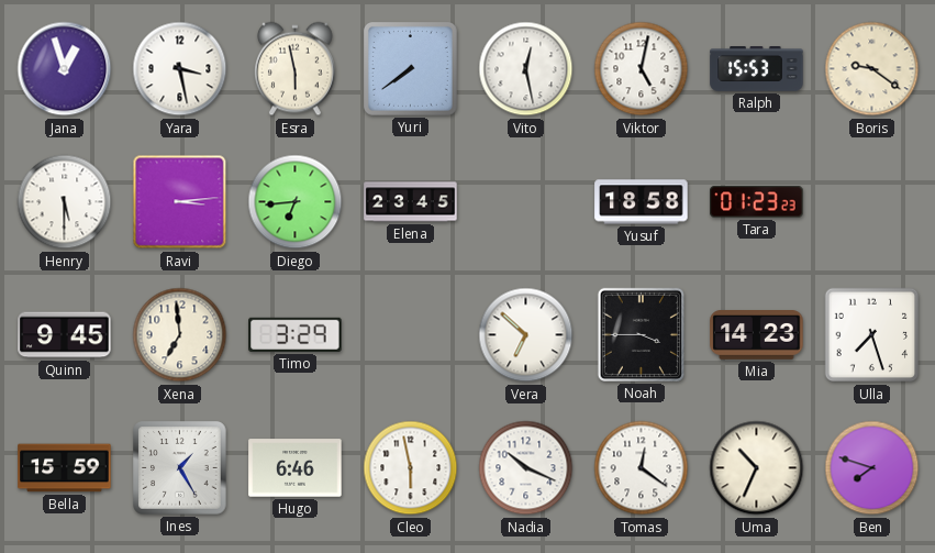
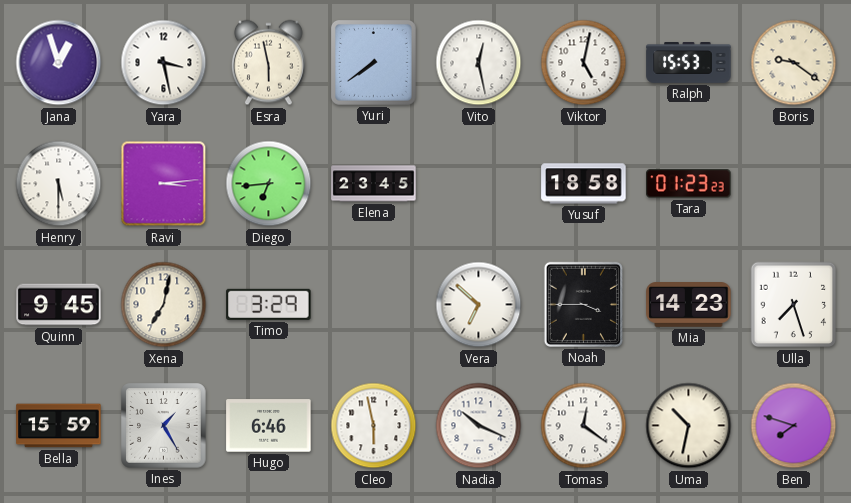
Xena: 6:59 -> 7:02 (164, 305)
Uma: 10:34 -> 10:32 (689, 426)
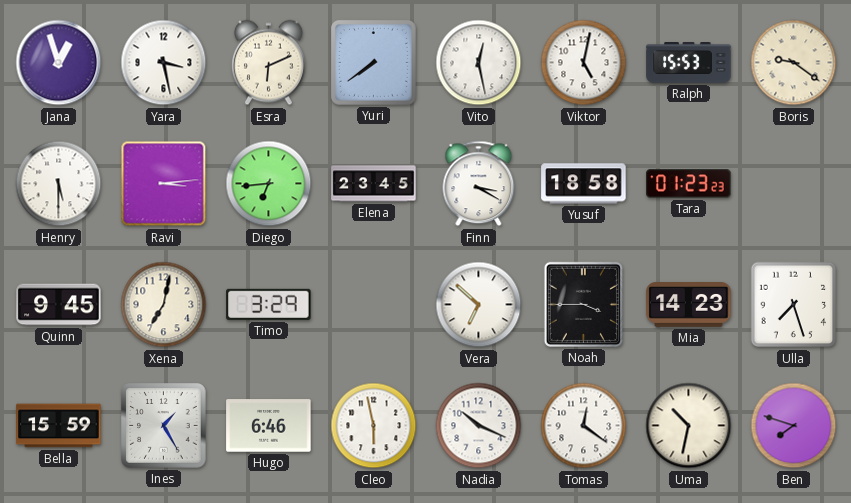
Esra: 5:58 -> 6:11 (268, 63)
Finn: none -> 3:20 (479, 184)
